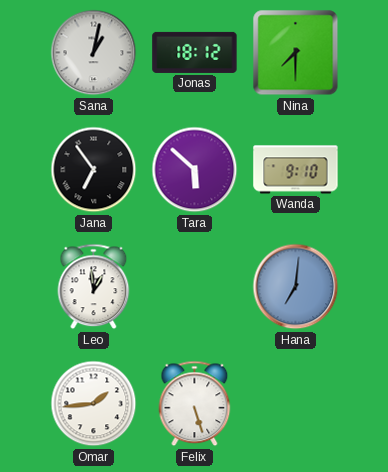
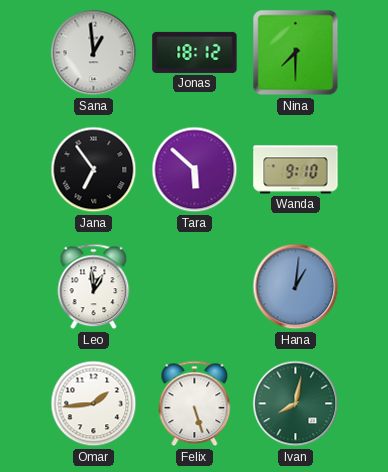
Sana: 1:02 -> 12:59 (94, 53)
Hana: 7:01 -> 1:01 (296, 287)
Ivan: none -> 8:02 (296, 404)
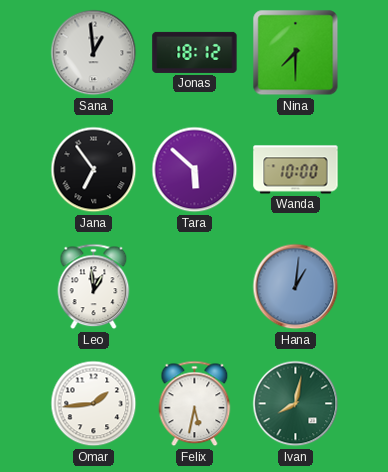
Wanda: 9:10 -> 10:00 (296, 170)
Felix: 5:27 -> 5:32 (195, 404)
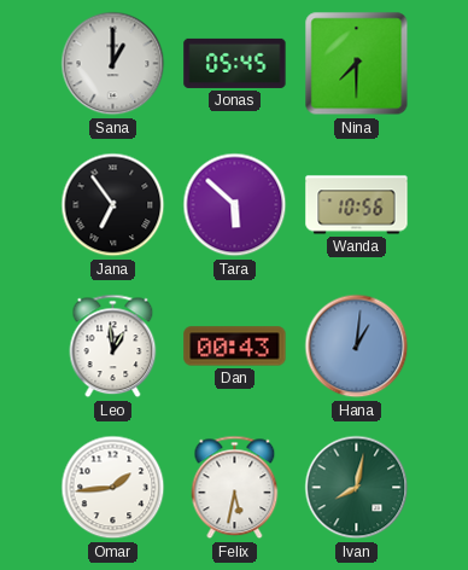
Sana: 12:59 -> 1:00 (113, 64)
Jonas: 18:12 -> 05:45 (235, 63)
Wanda: 10:00 -> 10:56 (357, 205)
Dan: none -> 00:43 (235, 347)
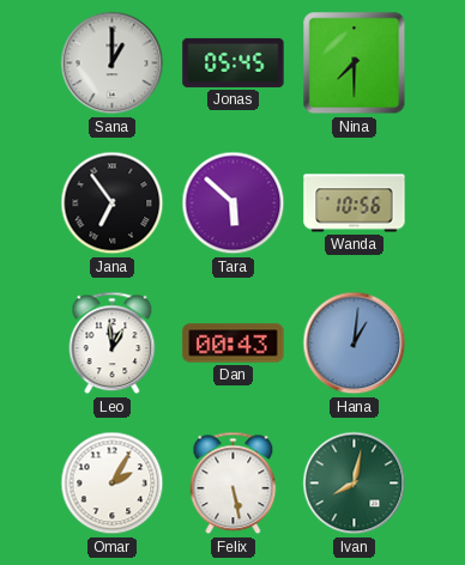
Omar: 1:44 -> 2:05 (113, 484)
Felix: 5:32 -> 5:28 (234, 484)
